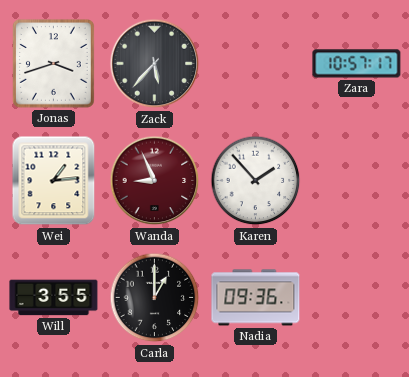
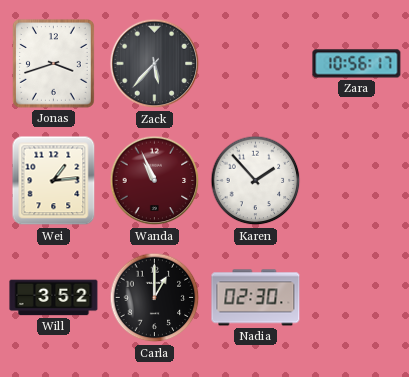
Zara: 10:57 -> 10:56 (357, 64)
Wanda: 8:56 -> 10:56 (155, 181)
Will: 3:55 -> 3:52 (54, 298)
Nadia: 09:36 -> 02:30 (256, 298)
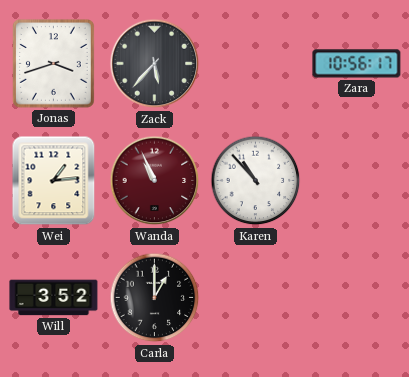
Karen: 1:53 -> 10:53 (256, 181)
Nadia: 02:30 -> none (256, 298)
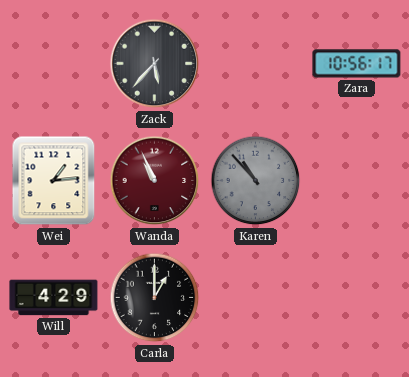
Jonas: 3:42 -> none (53, 64)
Karen dial: white -> grey (256, 181)
Will: 3:52 -> 4:29 (54, 298)
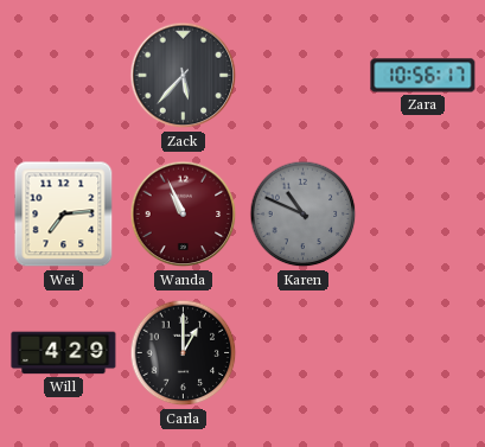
Wei: 1:14 -> 7:14 (64, 215)
Karen: 10:53 -> 10:49 (304, 215)
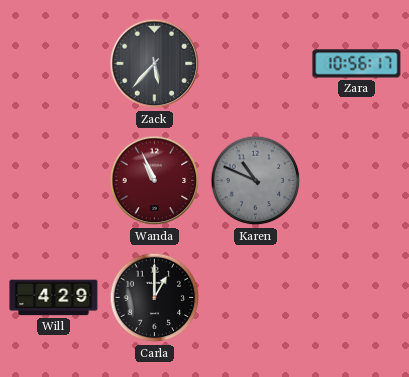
Wei: 7:14 -> none (64, 215)
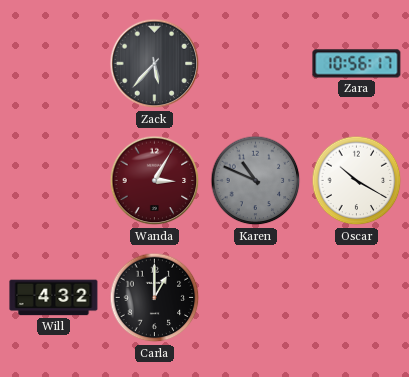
Wanda: 10:56 -> 3:05 (155, 181)
Oscar: none -> 10:20 (357, 181)
Will: 4:29 -> 4:32 (54, 298)
